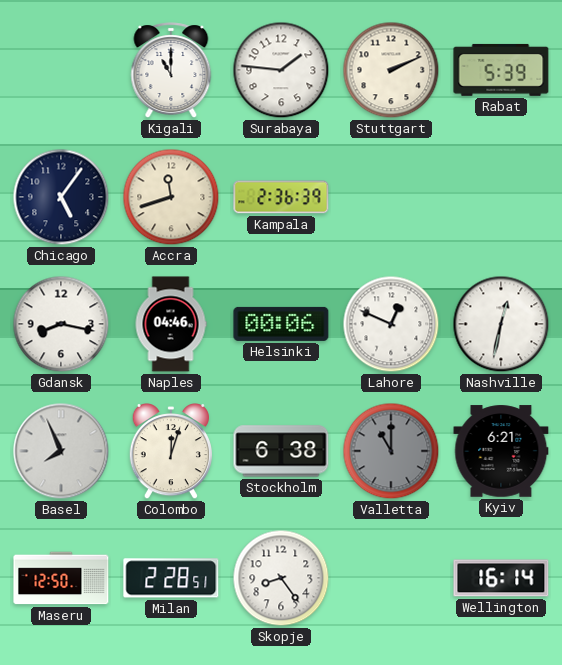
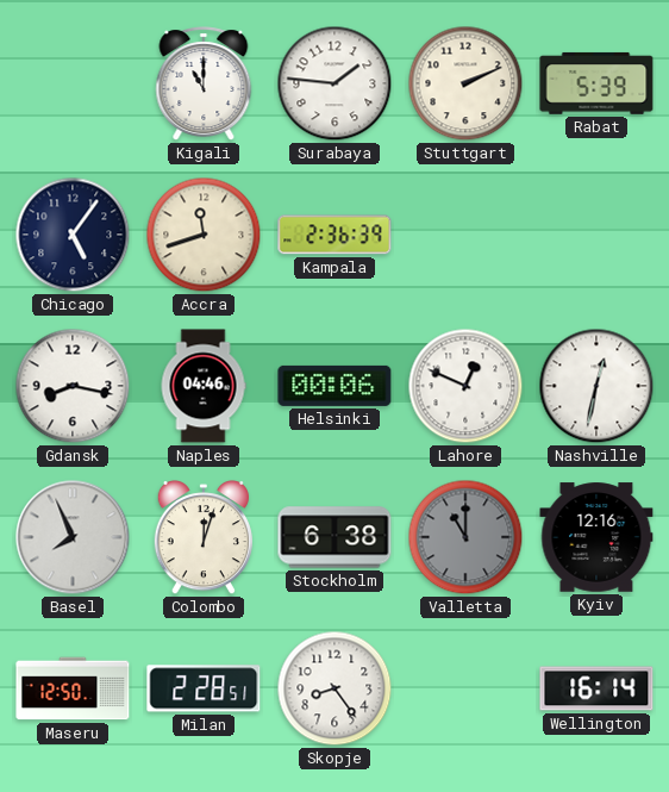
Kyiv: 6:21 -> 12:16 (596, 537)
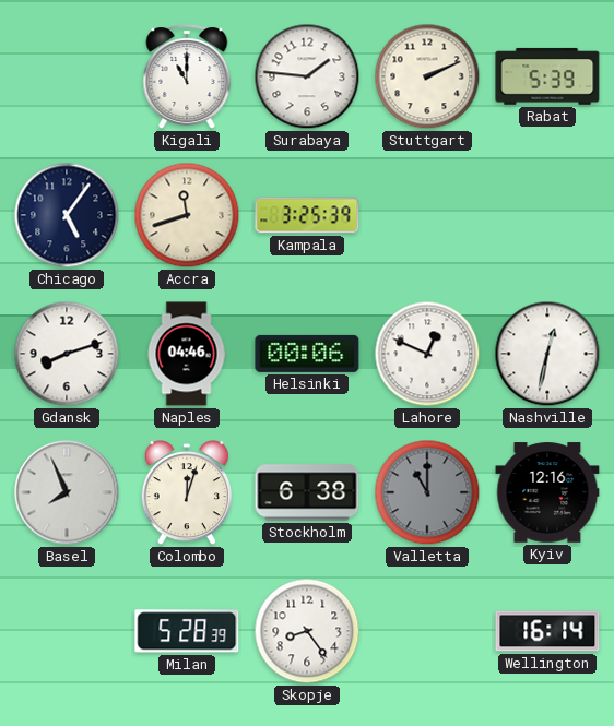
Kampala: 2:36 -> 3:25 (307, 215)
Gdansk: 8:17 -> 8:12 (67, 354)
Maseru: 12:50 -> none (73, 688)
Milan: 2:28 -> 5:28 (187, 631)
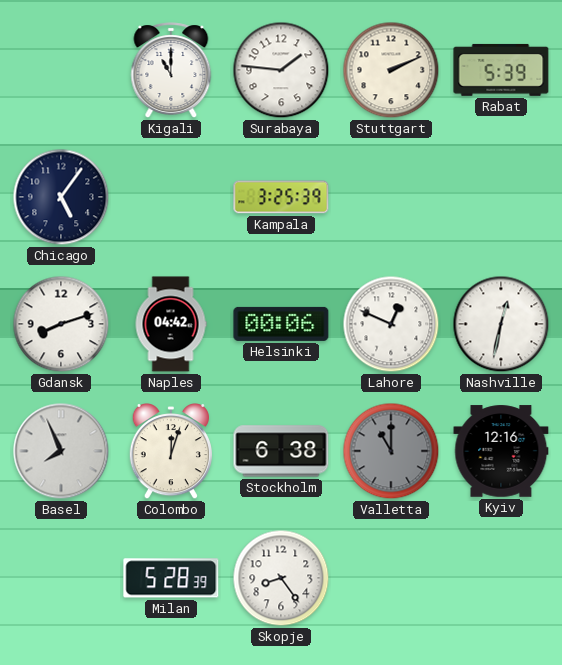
Accra: 11:42 -> none (187, 215)
Naples: 04:46 -> 04:42 (171, 324)
Wellington: 16:14 -> none (547, 631)
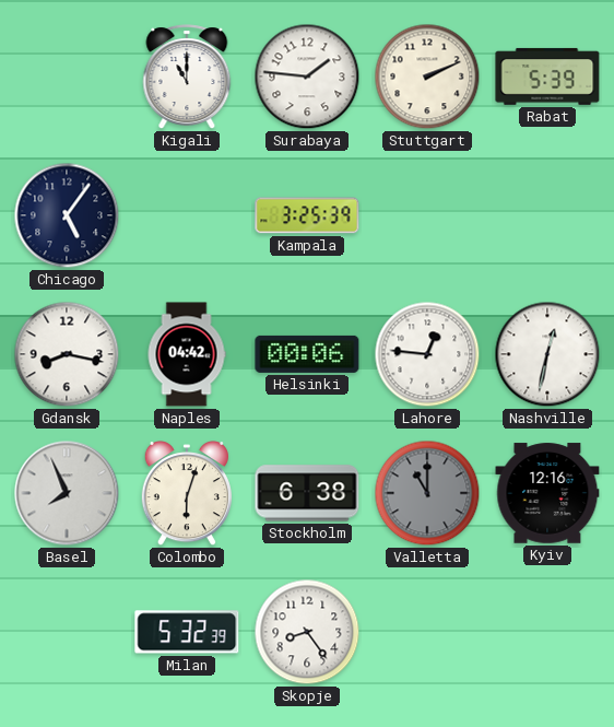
Gdansk: 8:12 -> 8:17 (67, 354)
Lahore: 12:49 -> 12:46 (427, 354)
Colombo: 12:03 -> 6:03 (187, 494)
Milan: 5:28 -> 5:32 (187, 632)
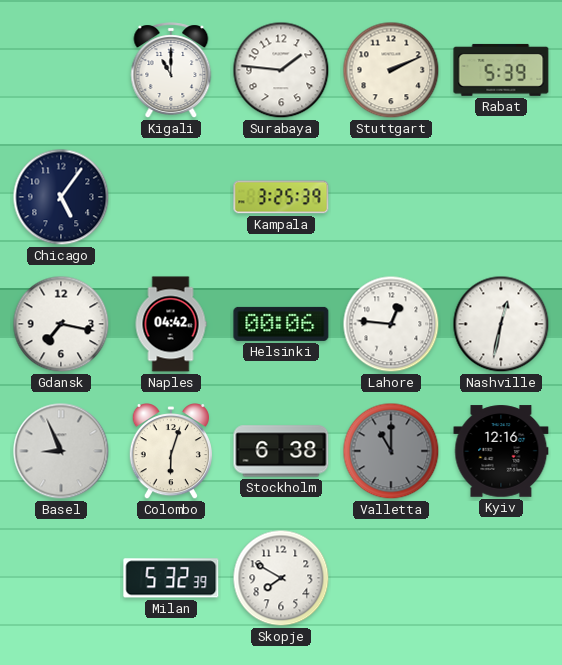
Gdansk: 8:17 -> 7:17 (61, 324)
Basel: 7:56 -> 8:56 (61, 451)
Skopje: 8:24 -> 7:50 (281, 578)
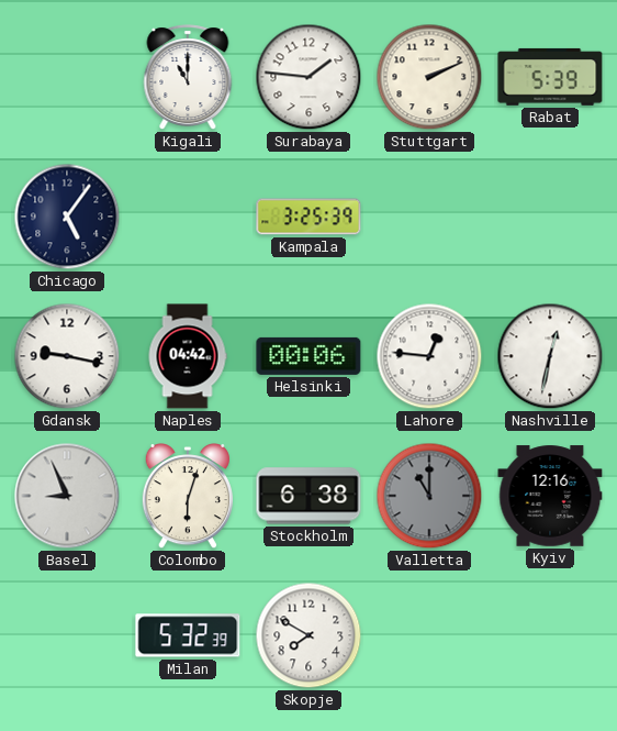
Gdansk: 7:17 -> 9:17 (67, 356)
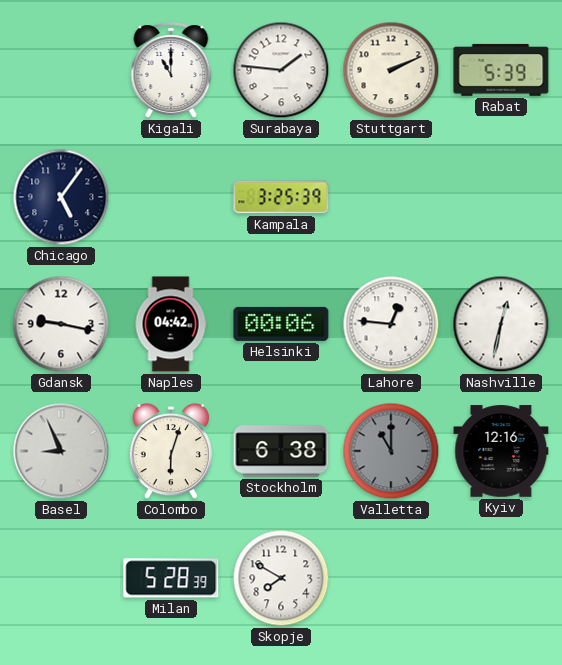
Milan: 5:32 -> 5:28 (171, 578)
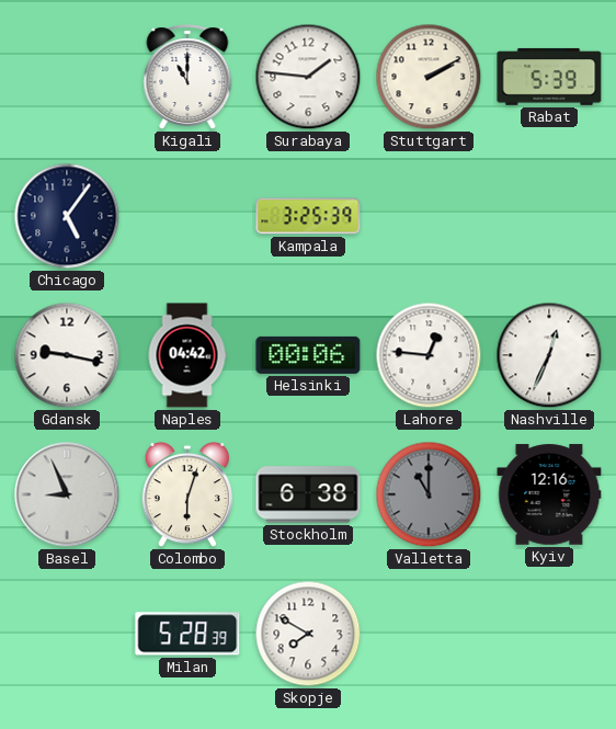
Stuttgart: 2:11 -> 2:10 (429, 77)
Nashville: 12:32 -> 12:34 (549, 355)
